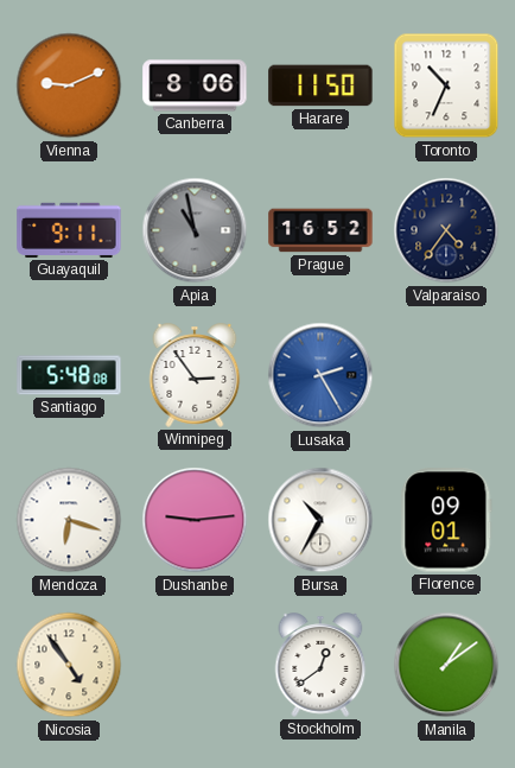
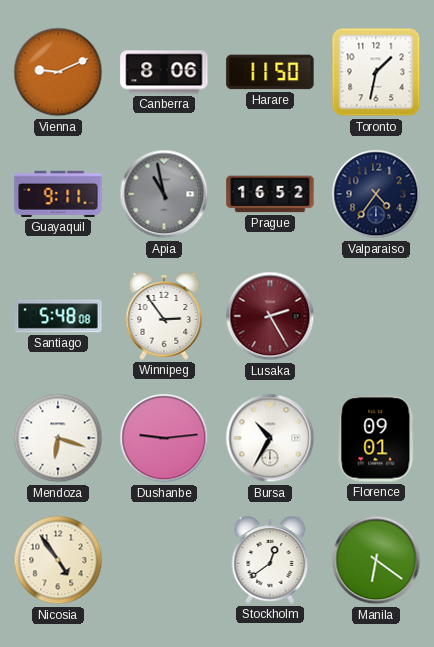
Toronto: 10:34 -> 1:32 (376, 72)
Lusaka dial: blue -> burgundy (270, 316)
Manila: 1:09 -> 6:21 (376, 560)
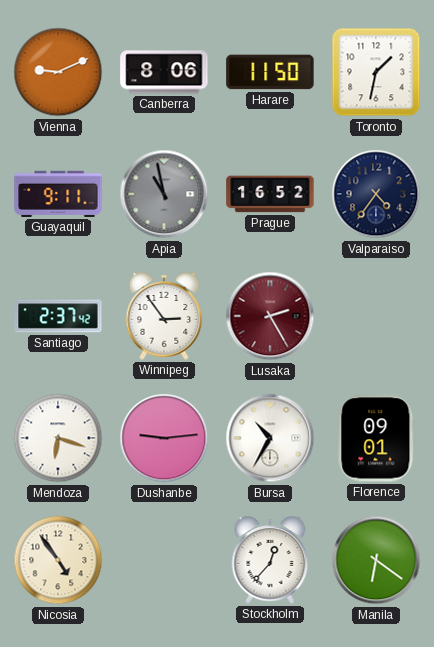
Santiago: 5:48 -> 2:37 (58, 316)
Stockholm: 12:39 -> 12:37 (270, 560)
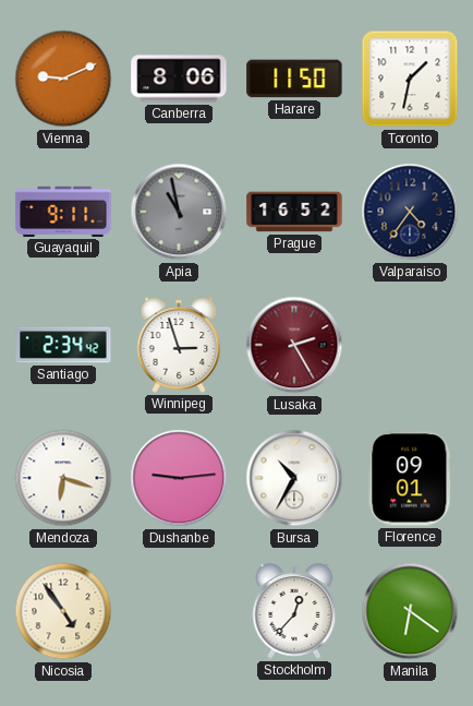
Santiago: 2:37 -> 2:34 (63, 345)
Winnipeg: 2:54 -> 2:57 (179, 345)
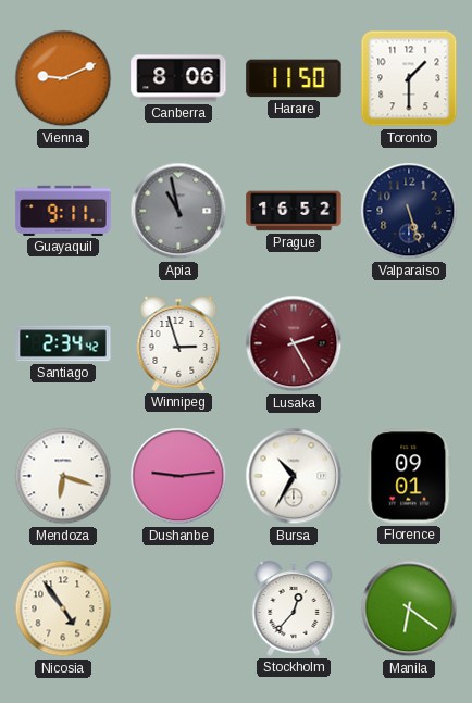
Toronto: 1:32 -> 1:30 (409, 78)
Valparaiso: 4:36 -> 5:27 (409, 211)
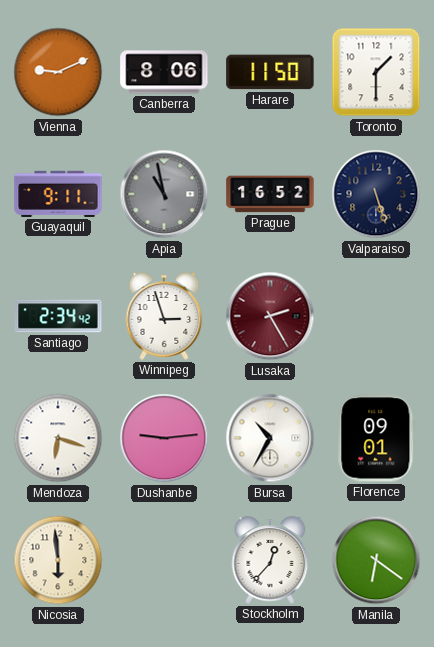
Nicosia: 4:54 -> 5:59 (58, 560)
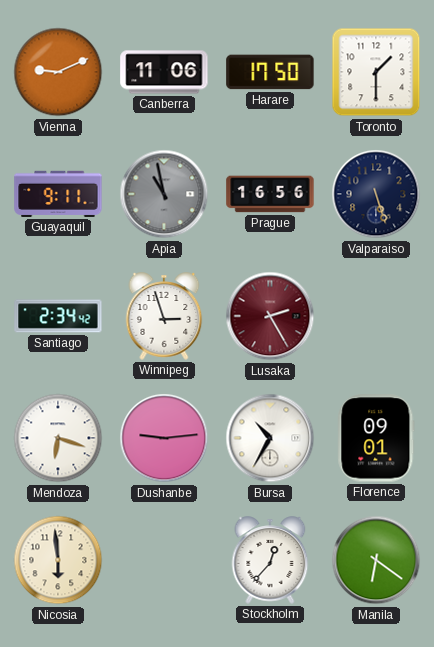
Canberra: 8:06 -> 11:06 (164, 72)
Harare: 11:50 -> 17:50 (270, 72)
Prague: 16:52 -> 16:56 (270, 194)
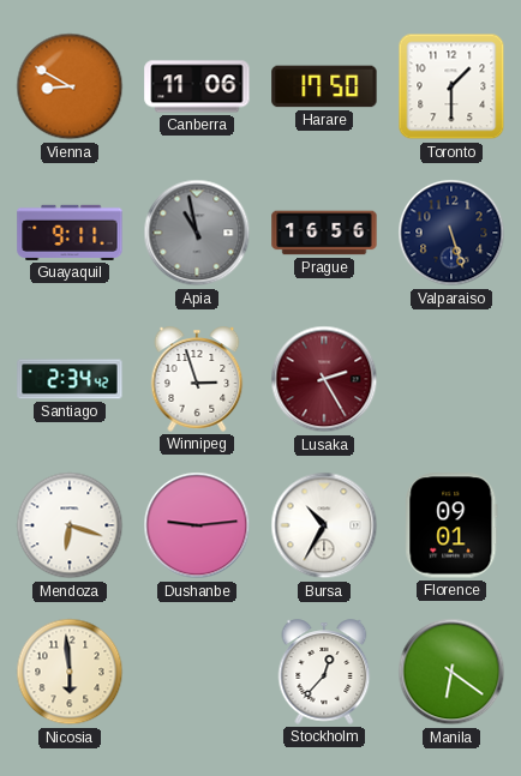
Vienna: 9:11 -> 8:50 (70, 86)
